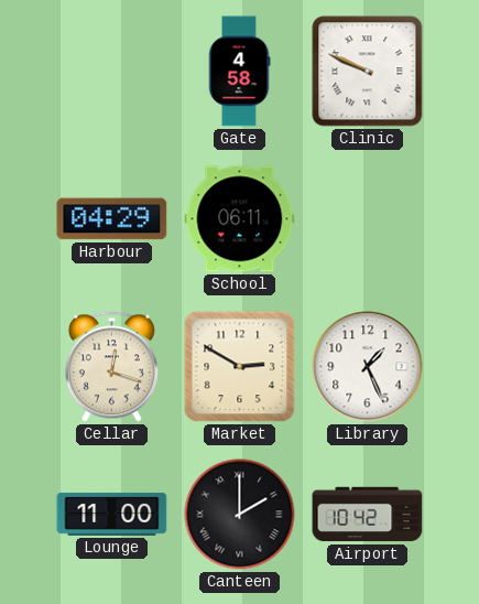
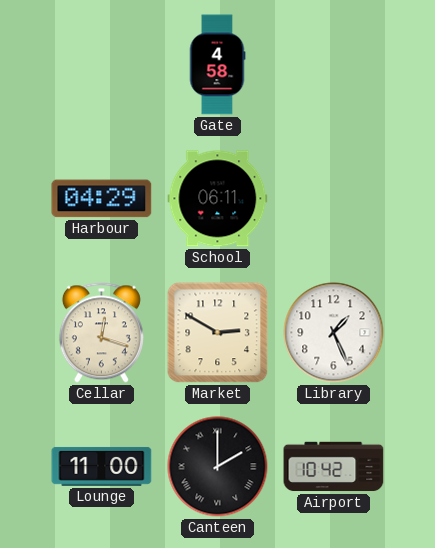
Clinic: 9:49 -> none (368, 72)
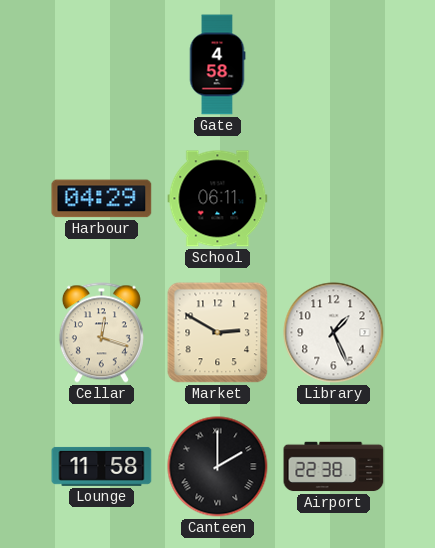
Lounge: 11:00 -> 11:58 (102, 466)
Airport: 10:42 -> 22:38 (334, 467)
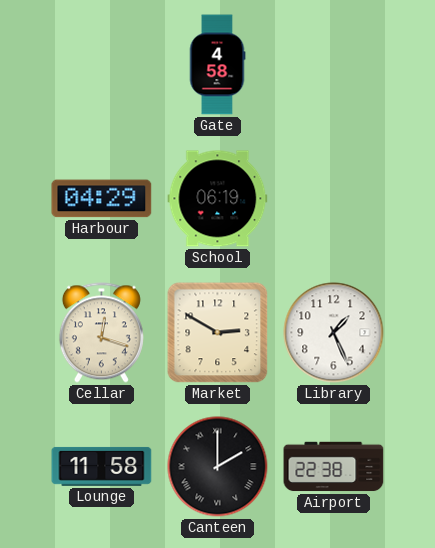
School: 06:11 -> 06:19 (218, 199)
